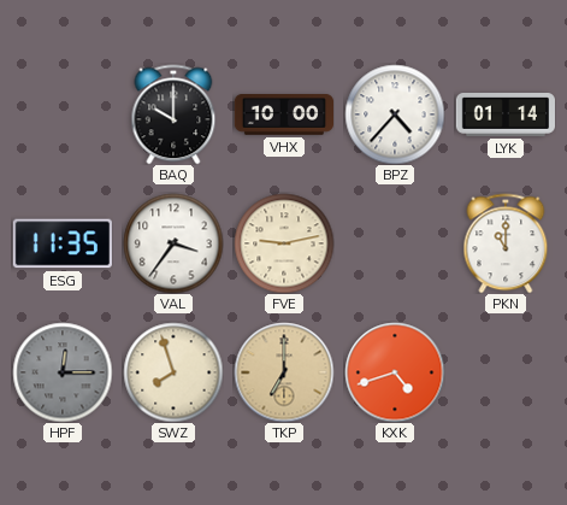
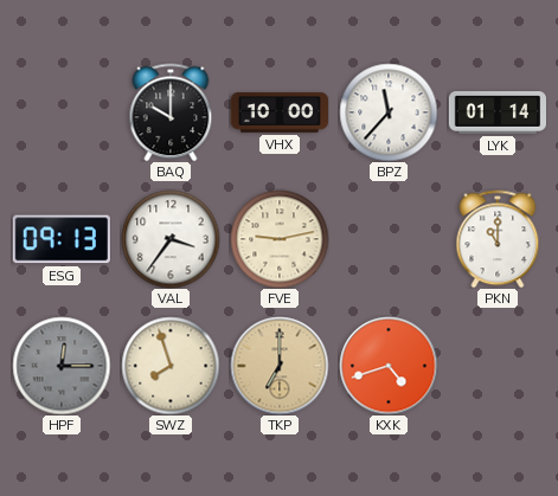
BPZ: 4:37 -> 11:37 (389, 112)
ESG: 11:35 -> 09:13 (62, 239)
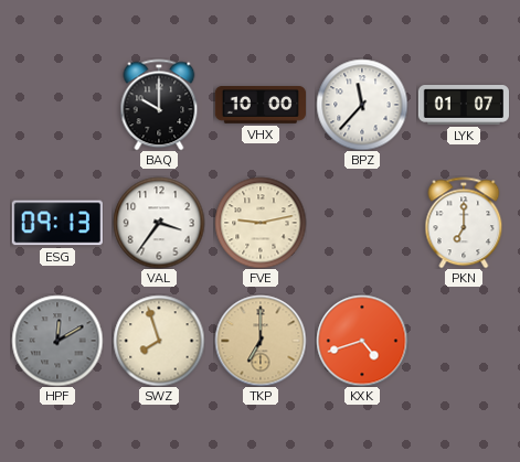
LYK: 01:14 -> 01:07 (463, 106)
PKN: 11:00 -> 7:00 (464, 223)
HPF: 12:15 -> 12:10 (57, 341)
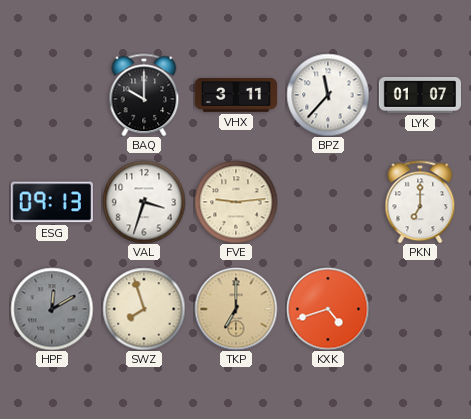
VHX: 10:00 -> 3:11 (235, 96)
VAL: 3:36 -> 3:33 (144, 202)
FVE: 9:13 -> 9:14 (236, 202)
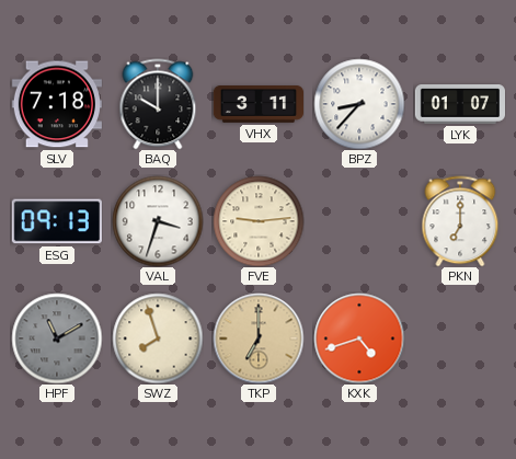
SLV: none -> 7:18 (57, 104)
BPZ: 11:37 -> 8:37 (359, 104)
HPF: 12:10 -> 11:10 (57, 338)
